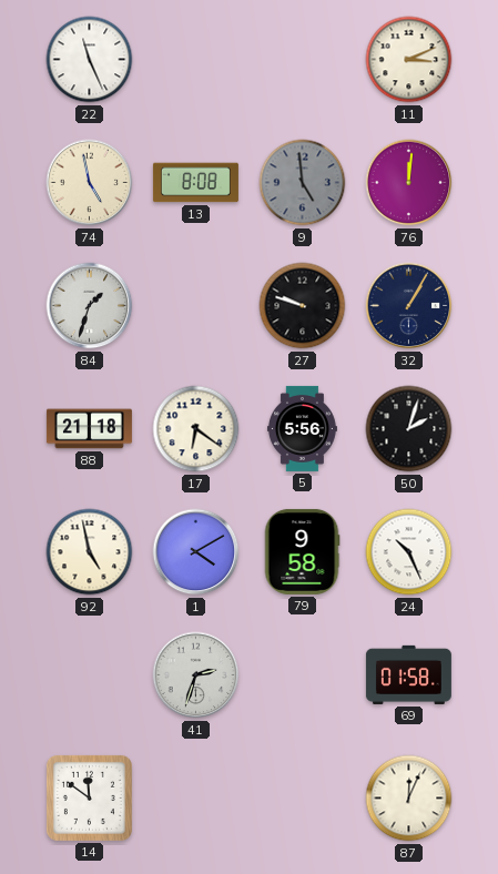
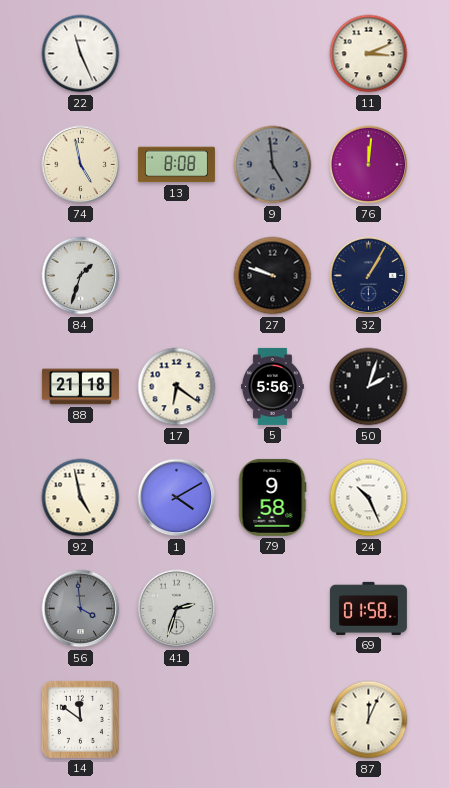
56: none -> 3:59 (81, 609)
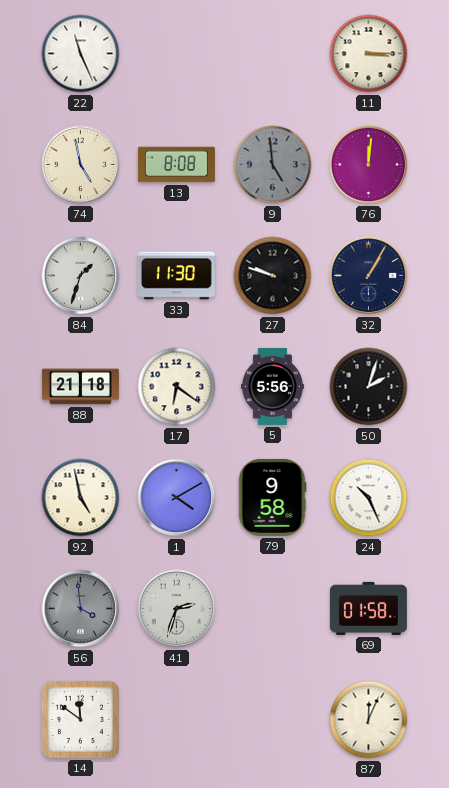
11: 3:11 -> 3:15 (369, 54)
33: none -> 11:30 (176, 276)
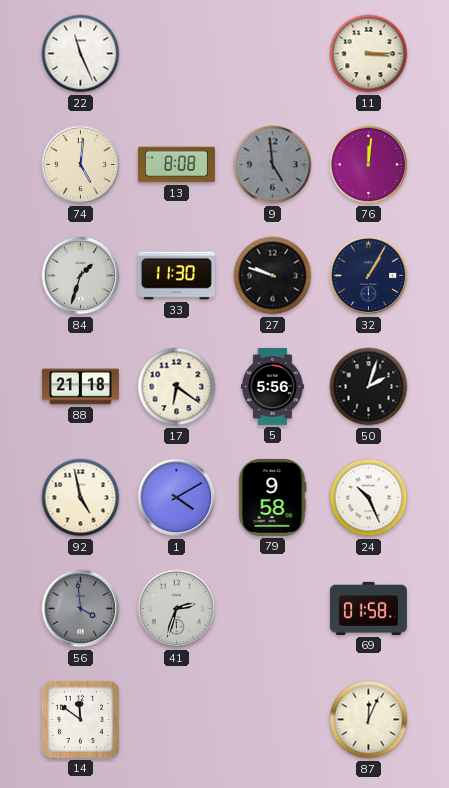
74: 4:58 -> 5:01 (81, 165)
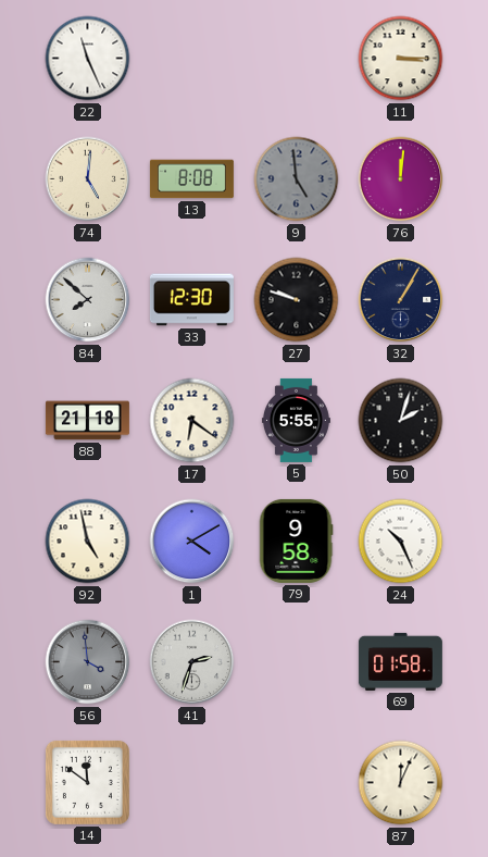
84: 1:33 -> 7:52 (88, 300)
33: 11:30 -> 12:30 (191, 300)
5: 5:56 -> 5:55 (296, 420)
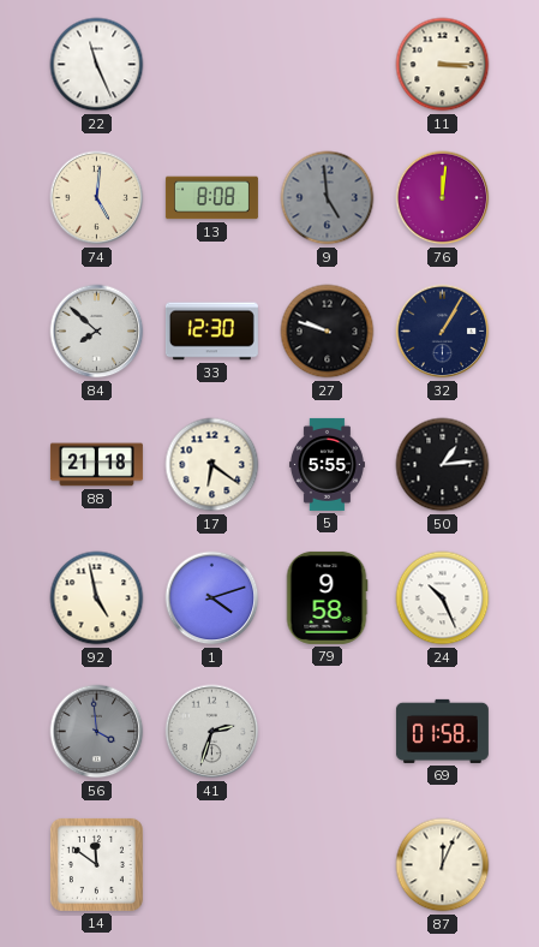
50: 2:03 -> 1:14 (443, 465)
1: 4:10 -> 4:12 (212, 598)
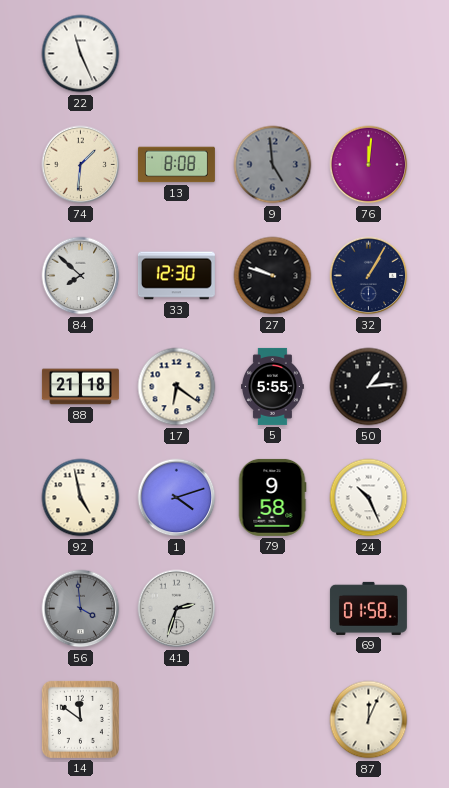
11: 3:15 -> none (443, 65)
74: 5:01 -> 1:31 (81, 165)
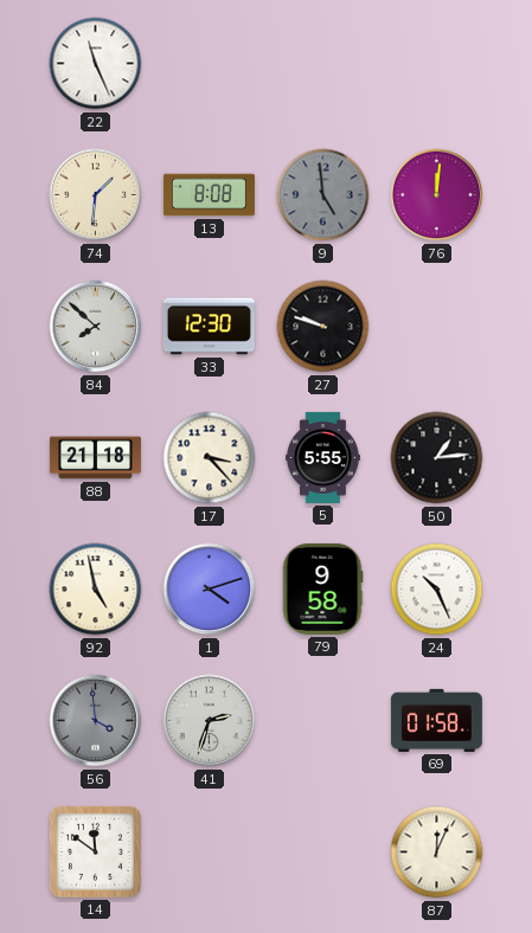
32: 1:05 -> none (369, 276)
17: 6:21 -> 3:23 (210, 458)
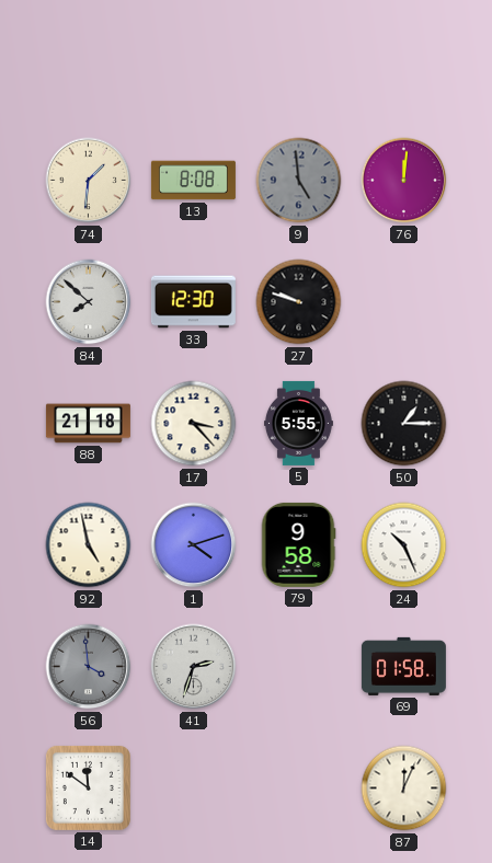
22: 11:26 -> none (96, 64)
50: 1:14 -> 1:15 (404, 424)
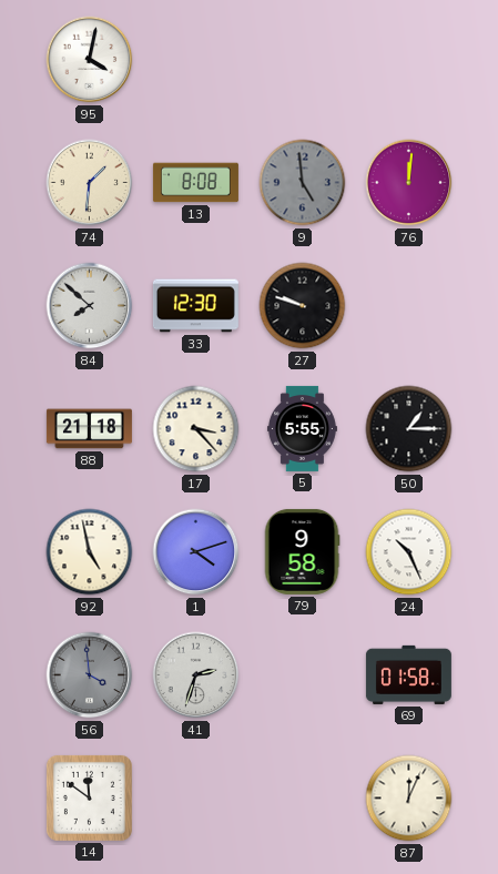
95: none -> 4:02 (90, 60)
